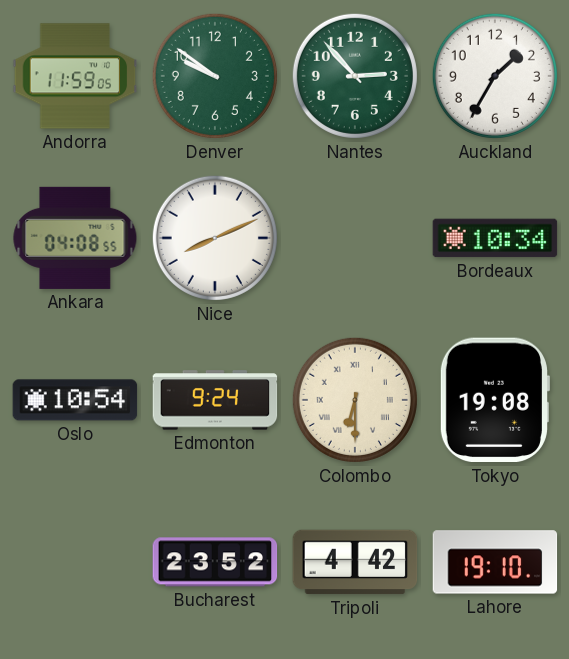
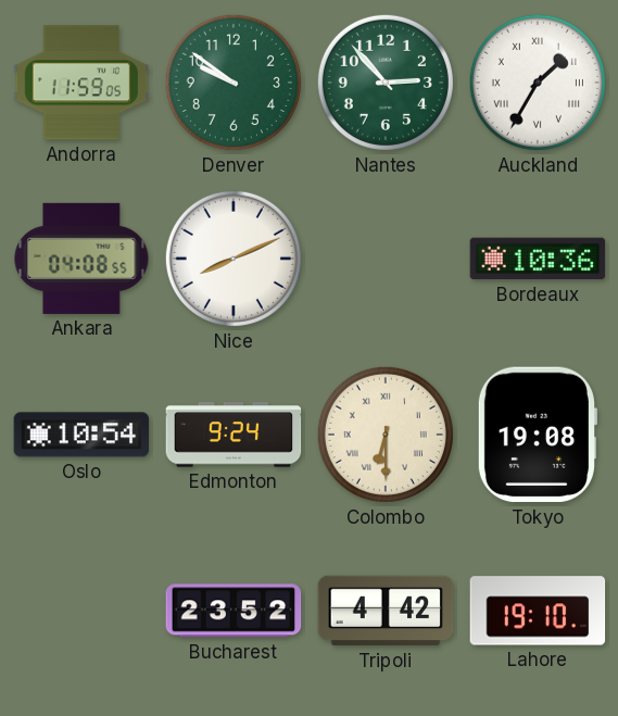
Auckland numerals: Arabic -> Roman (538, 83)
Bordeaux: 10:34 -> 10:36 (538, 259)
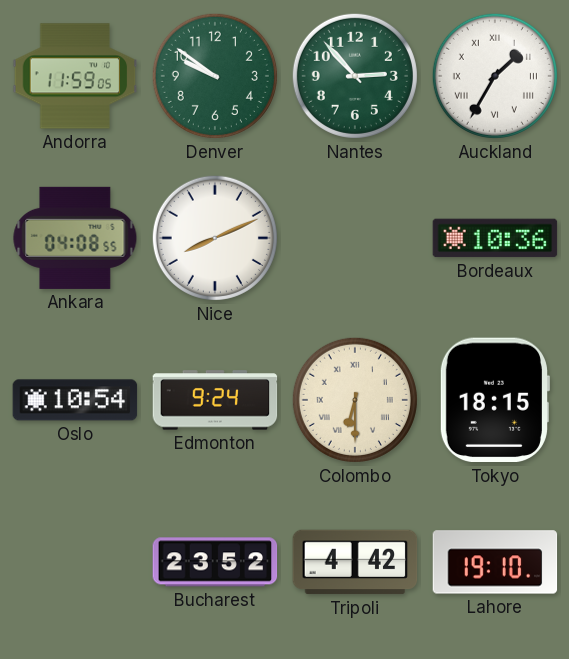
Tokyo: 19:08 -> 18:15 (494, 400)
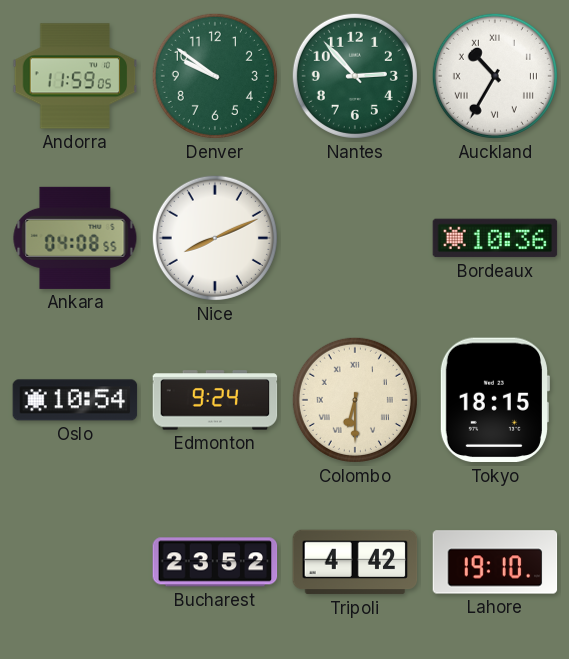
Auckland: 1:35 -> 10:35 (495, 76)
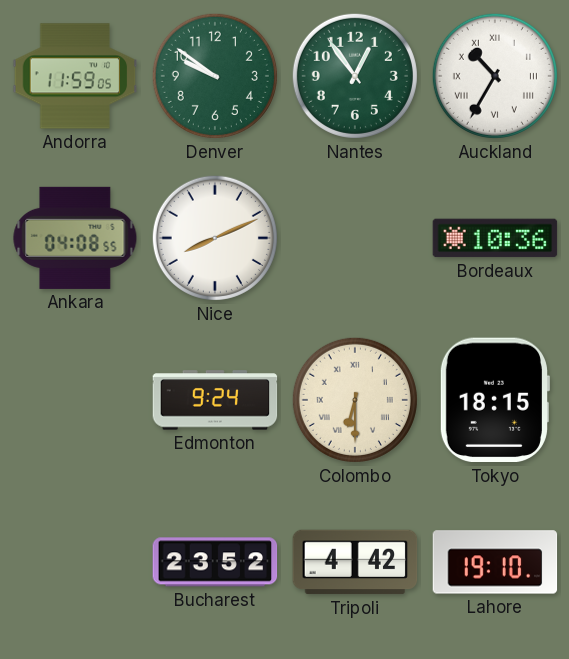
Nantes: 2:53 -> 12:54 (355, 76)
Oslo: 10:54 -> none (75, 400)
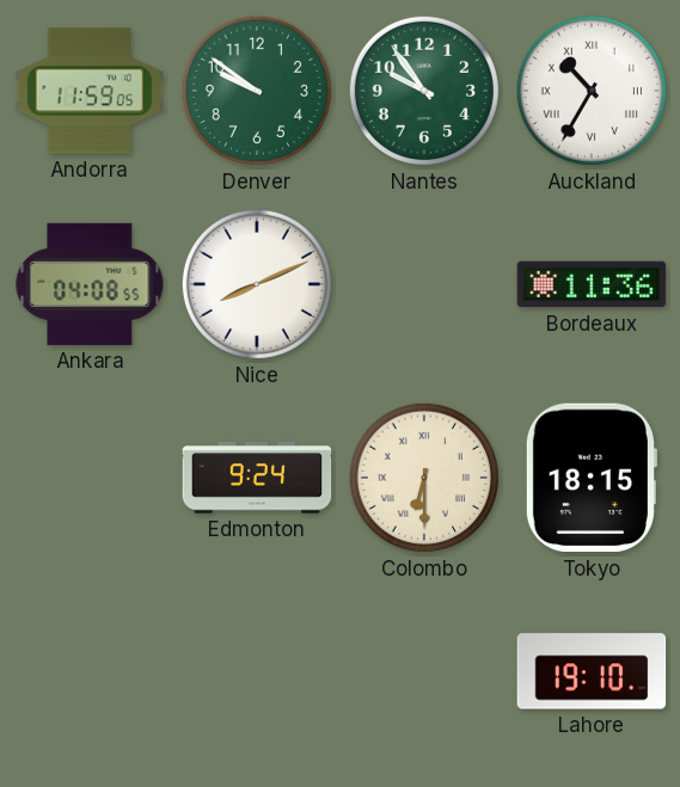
Nantes: 12:54 -> 9:54 (424, 91)
Bordeaux: 10:36 -> 11:36 (592, 284)
Bucharest: 23:52 -> none (215, 562)
Tripoli: 4:42 -> none (355, 562)
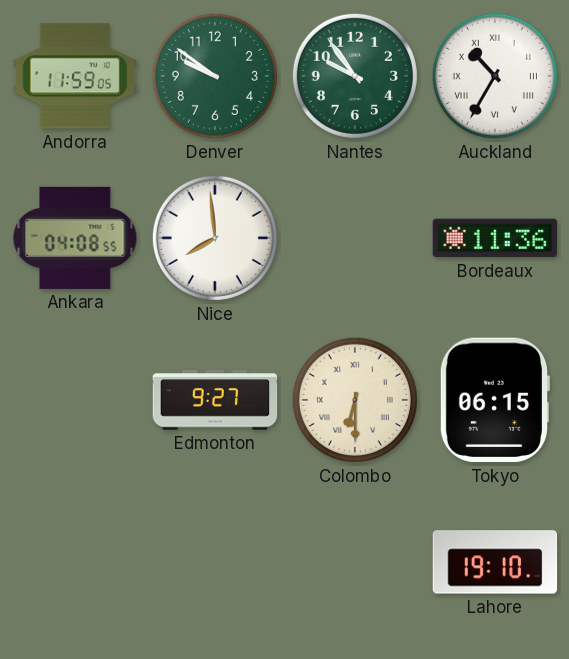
Nice: 8:11 -> 7:59 (215, 238)
Edmonton: 9:24 -> 9:27 (215, 400)
Tokyo: 18:15 -> 06:15 (494, 400)
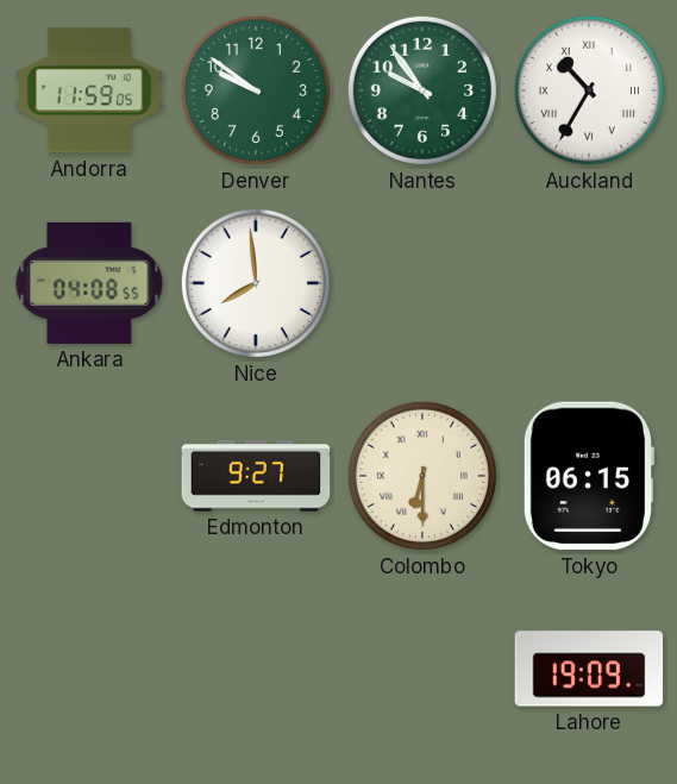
Bordeaux: 11:36 -> none (495, 238)
Lahore: 19:10 -> 19:09 (589, 669)
